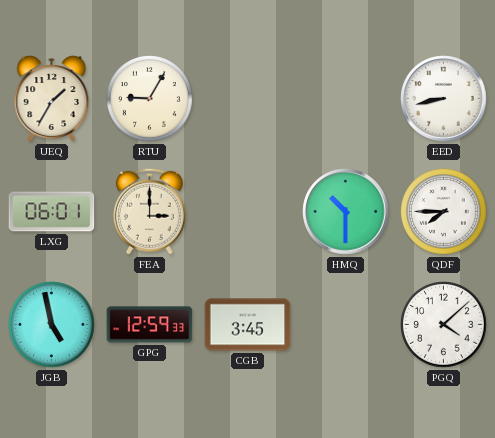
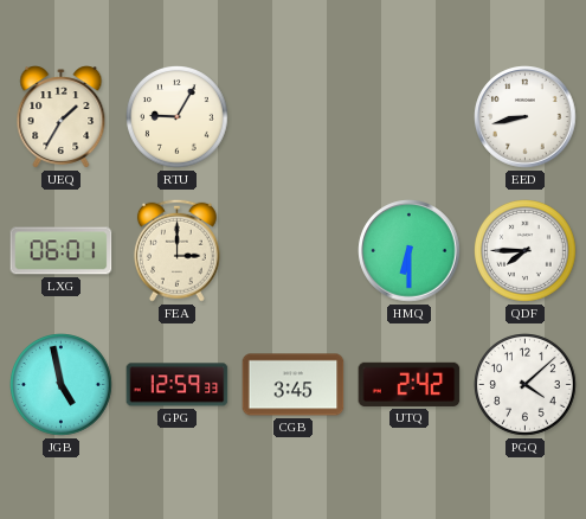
HMQ: 10:30 -> 6:30 (410, 251)
UTQ: none -> 2:42 (410, 384)
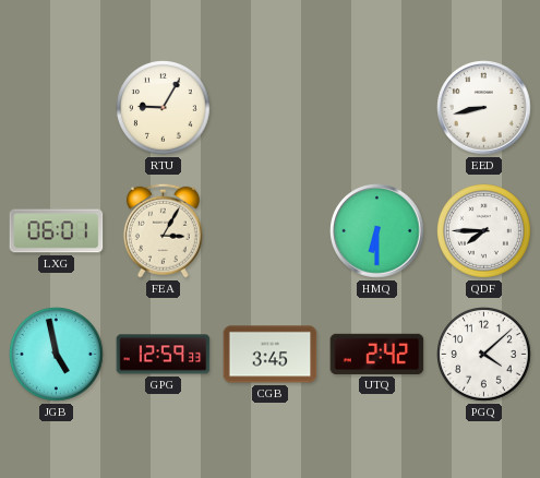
UEQ: 1:35 -> none (62, 117)
FEA: 3:00 -> 3:05 (163, 230)
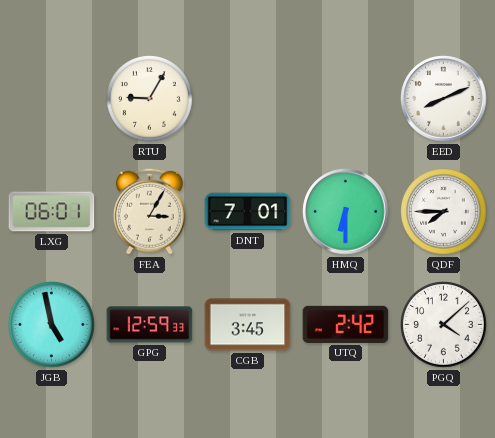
EED: 8:43 -> 8:11 (444, 99)
DNT: none -> 7:01 (248, 212)
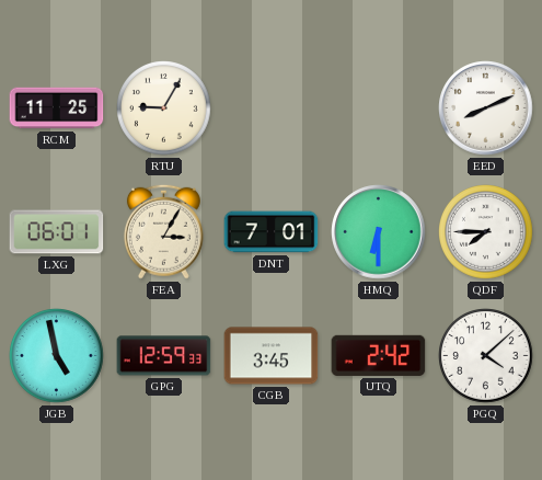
RCM: none -> 11:25 (57, 108)
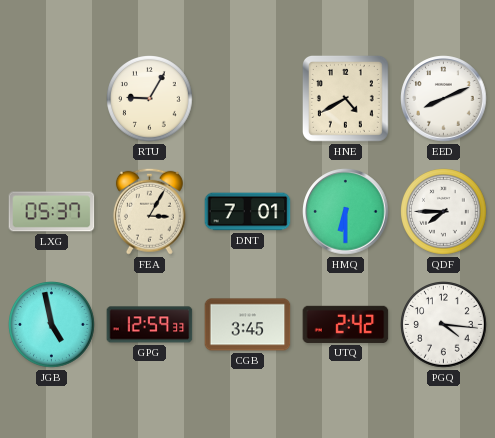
RCM: 11:25 -> none (57, 108)
HNE: none -> 4:40 (345, 98)
LXG: 06:01 -> 05:37 (52, 212)
PGQ: 4:08 -> 4:16 (444, 325)
